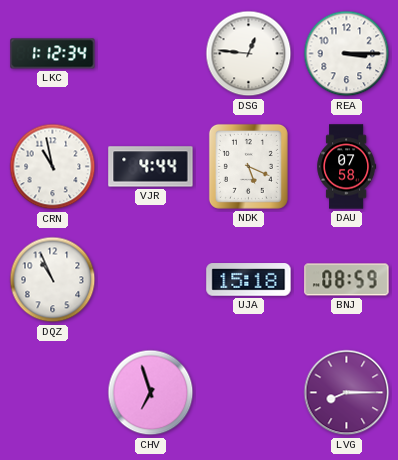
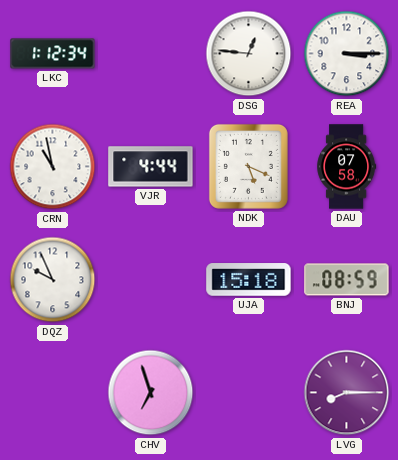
DQZ: 10:56 -> 9:56 (53, 280)
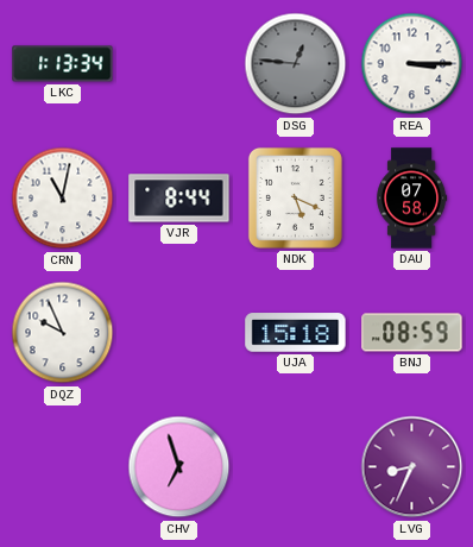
LKC: 1:12 -> 1:13 (63, 64)
DSG dial: white -> grey (296, 64)
CRN: 10:58 -> 11:02 (63, 199)
VJR: 4:44 -> 8:44 (179, 199)
LVG: 8:15 -> 8:34 (412, 467)
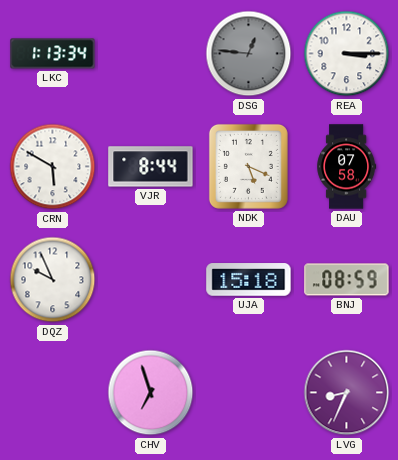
CRN: 11:02 -> 5:50 (53, 167)
